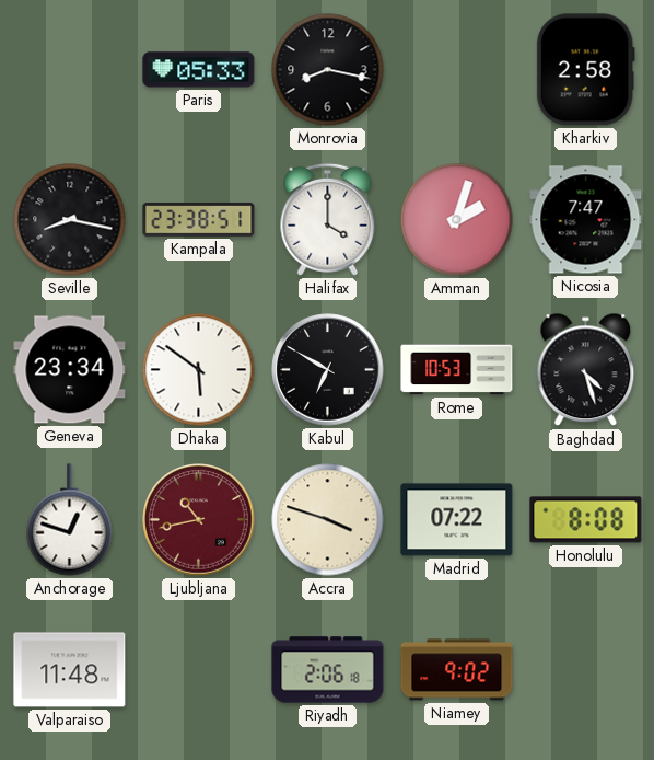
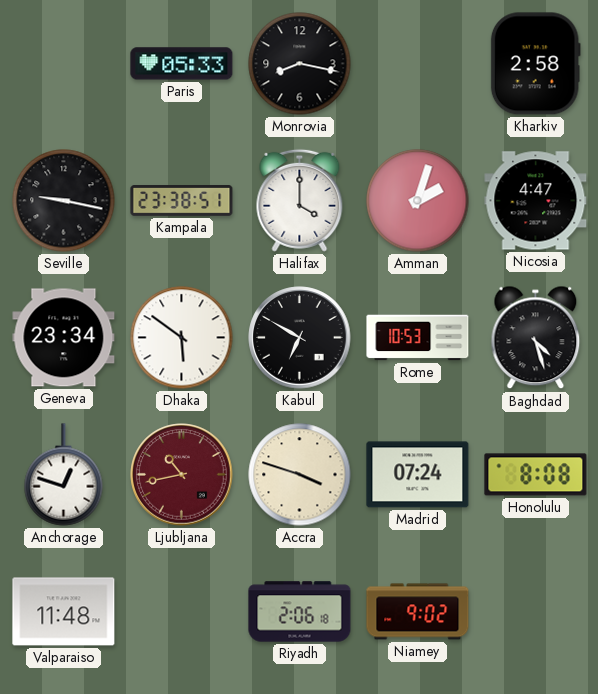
Seville: 8:17 -> 9:17 (64, 201)
Nicosia: 7:47 -> 4:47 (536, 201)
Madrid: 07:22 -> 07:24 (418, 475)
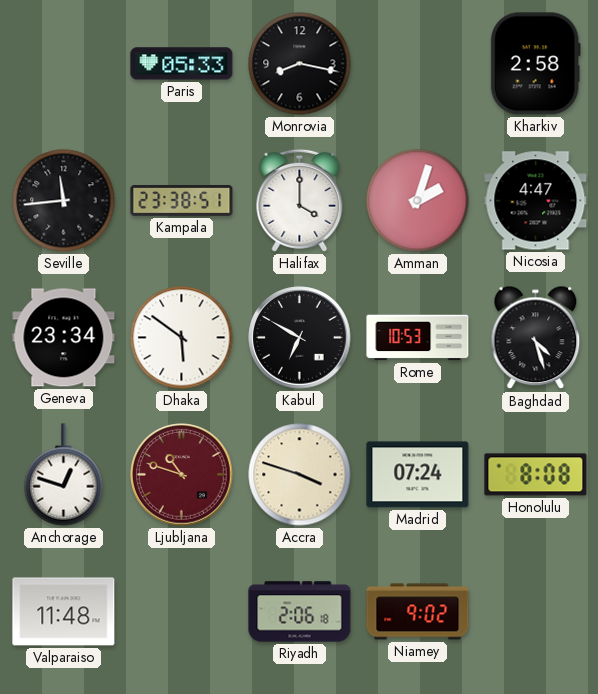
Seville: 9:17 -> 11:44 (64, 201)
Ljubljana: 10:43 -> 10:48 (182, 475)
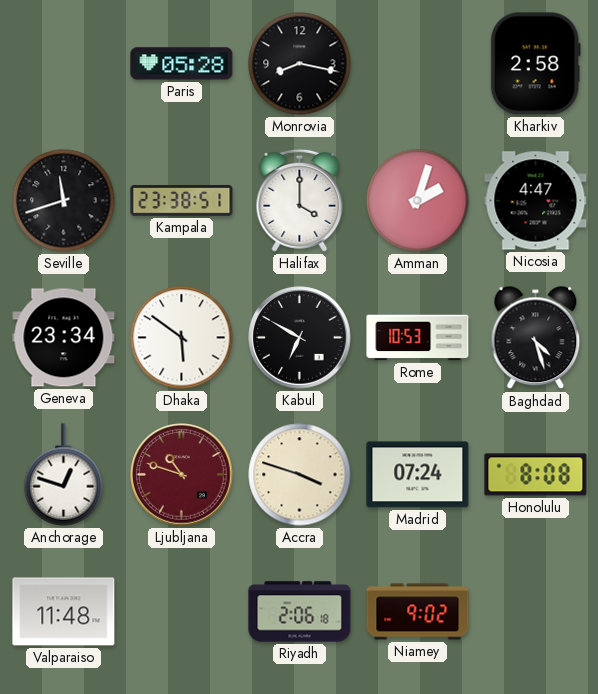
Paris: 05:33 -> 05:28 (182, 64)
Seville: 11:44 -> 11:42 (64, 201)
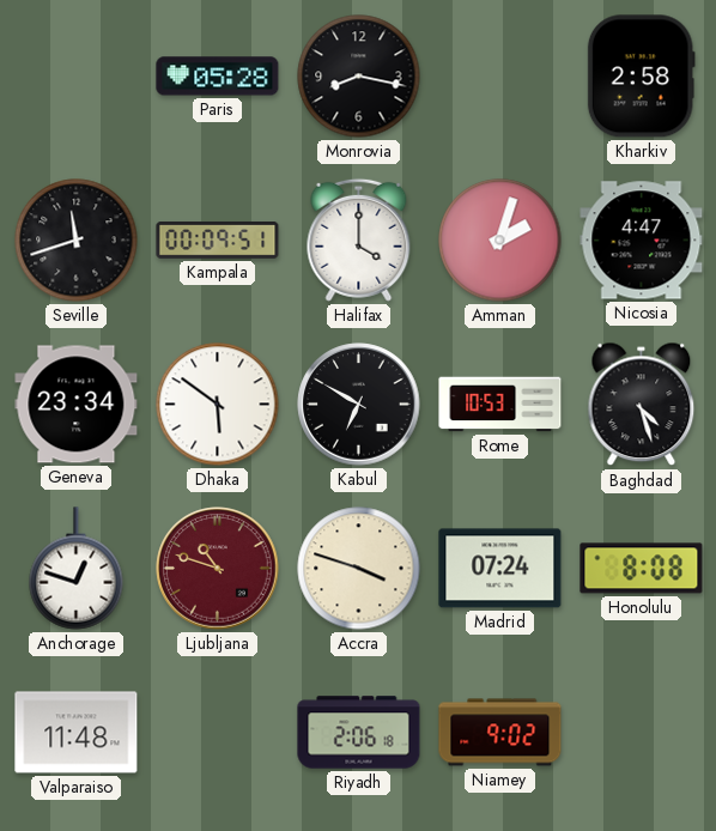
Kampala: 23:38 -> 00:09 (218, 241)
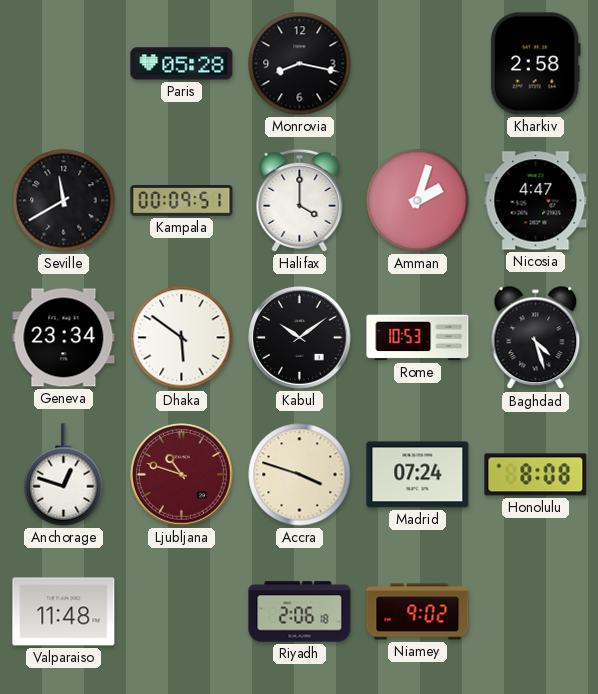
Seville: 11:42 -> 11:40 (64, 201)
Kabul: 6:50 -> 10:09 (300, 338)
